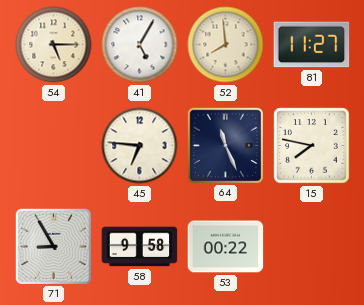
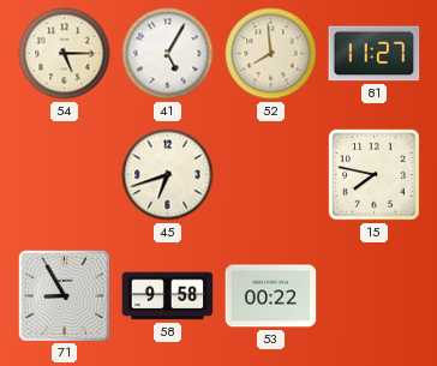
45: 6:46 -> 6:42 (168, 175)
64: 11:26 -> none (225, 145)
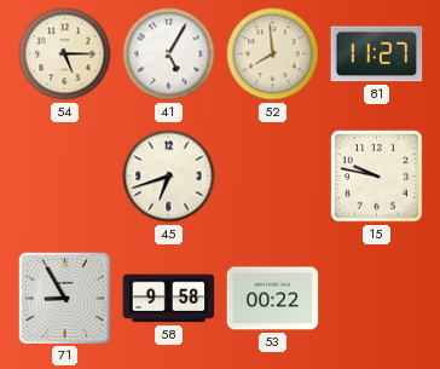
15: 7:47 -> 9:47 (377, 177)
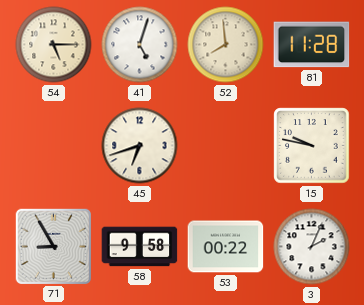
41: 5:05 -> 5:03 (140, 45)
81: 11:27 -> 11:28 (312, 45)
3: none -> 2:04 (312, 247)
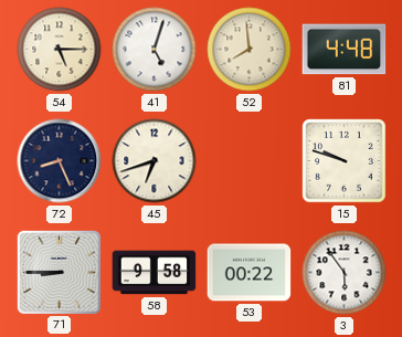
81: 11:28 -> 4:48 (345, 50)
72: none -> 8:26 (60, 161)
15: 9:47 -> 9:48 (345, 161)
71: 8:55 -> 8:45 (59, 272)
3: 2:04 -> 5:54 (345, 273)
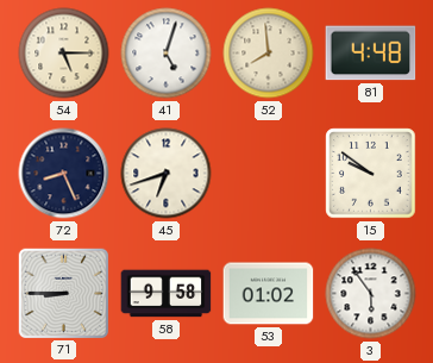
15: 9:48 -> 9:51 (371, 174)
53: 00:22 -> 01:02 (269, 294)
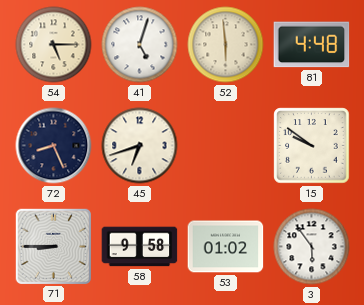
52: 7:59 -> 5:59 (226, 45)
